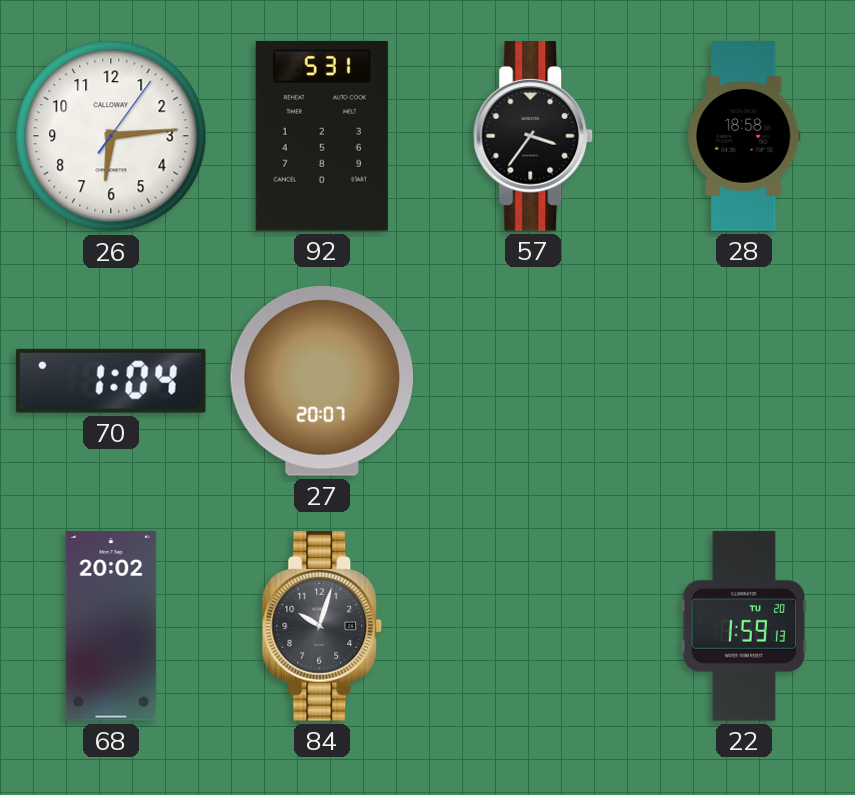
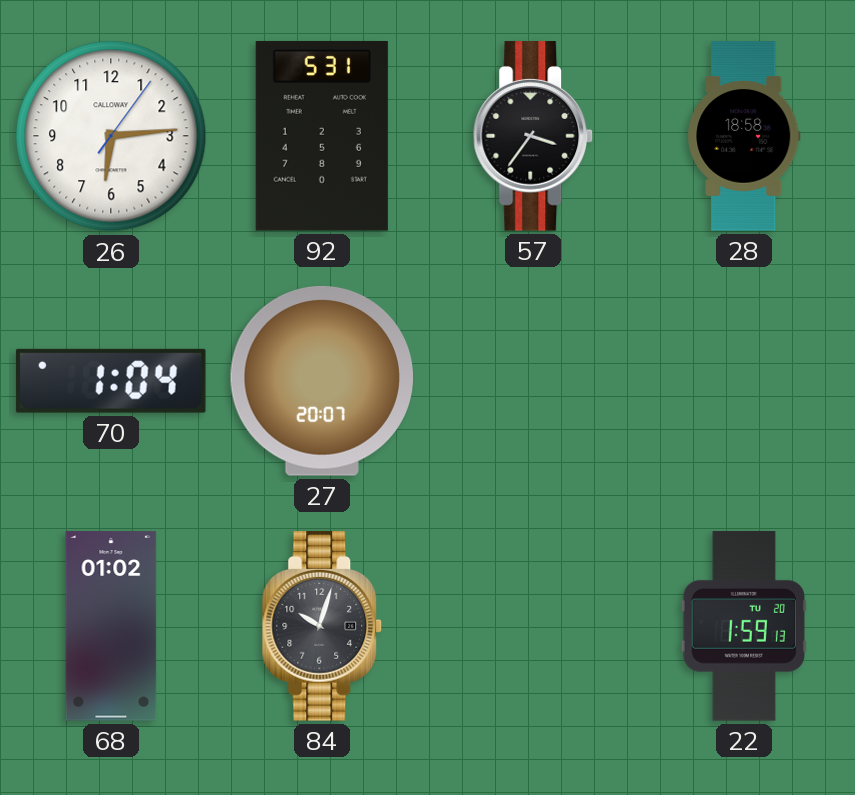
68: 20:02 -> 01:02 (111, 626)
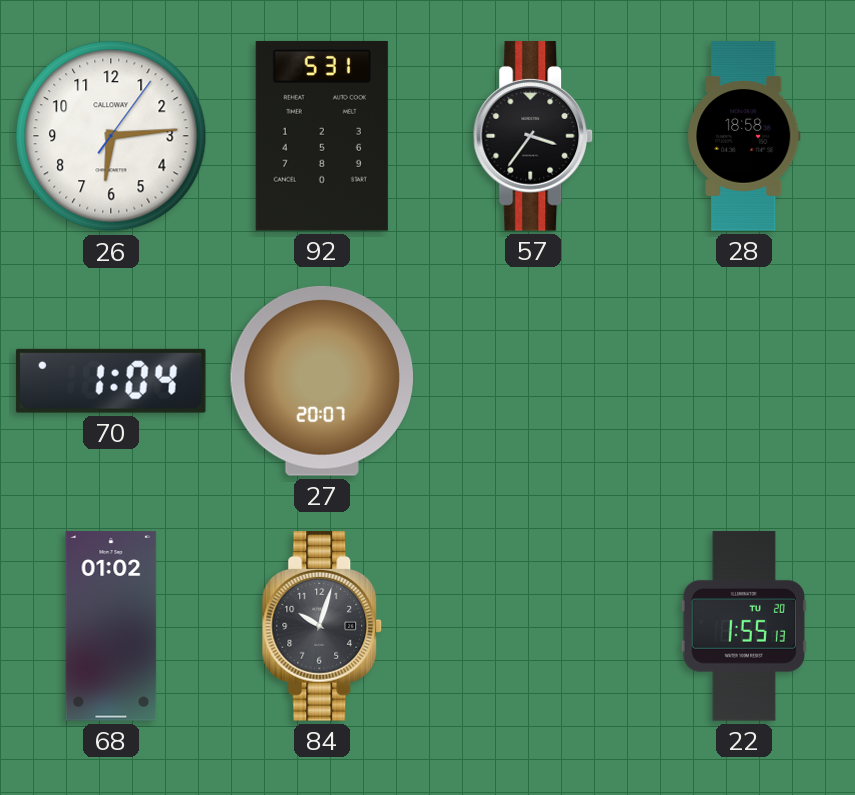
22: 1:59 -> 1:55 (744, 626)
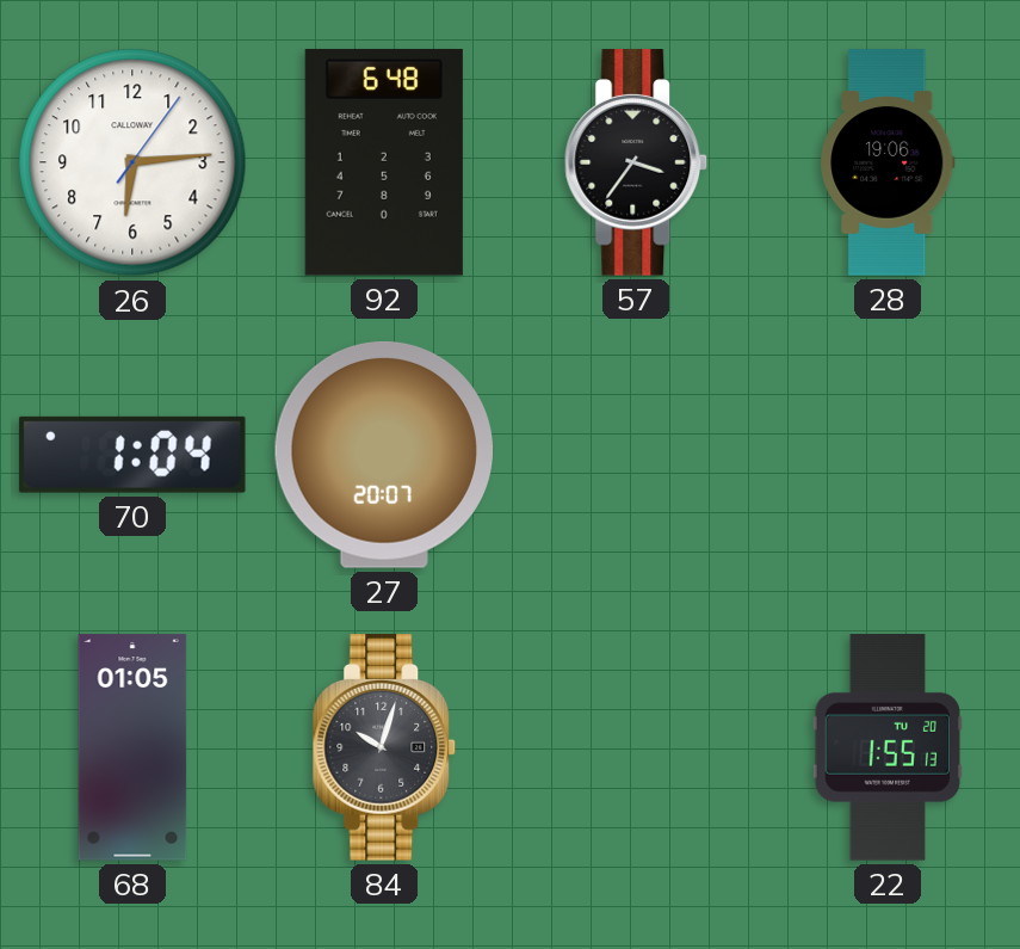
92: 5:31 -> 6:48 (384, 162)
28: 18:58 -> 19:06 (888, 162)
68: 01:02 -> 01:05 (132, 747)
